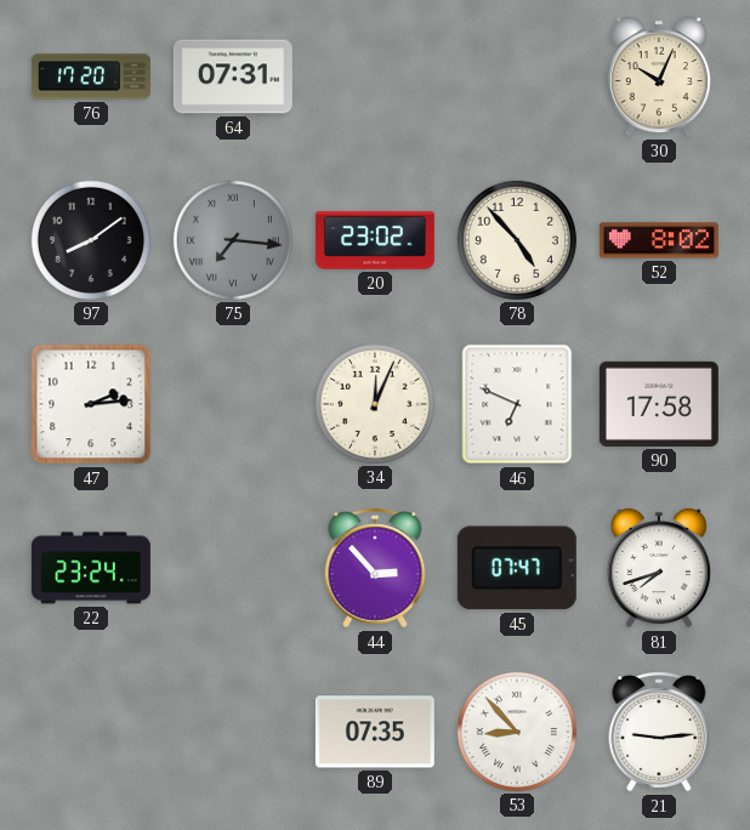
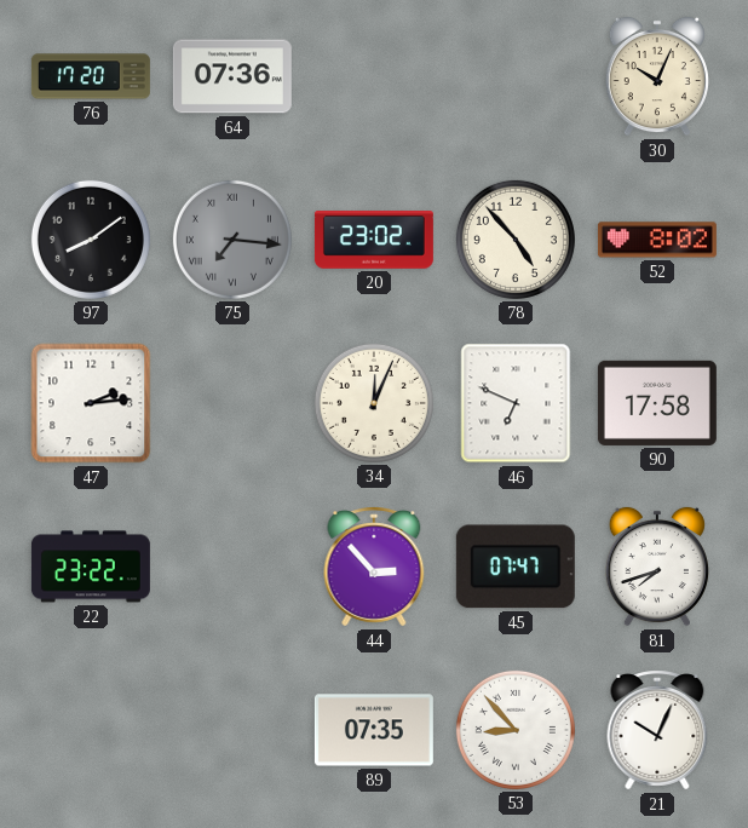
64: 07:31 -> 07:36 (232, 76)
22: 23:24 -> 23:22 (91, 567)
21: 9:14 -> 10:04 (657, 730)
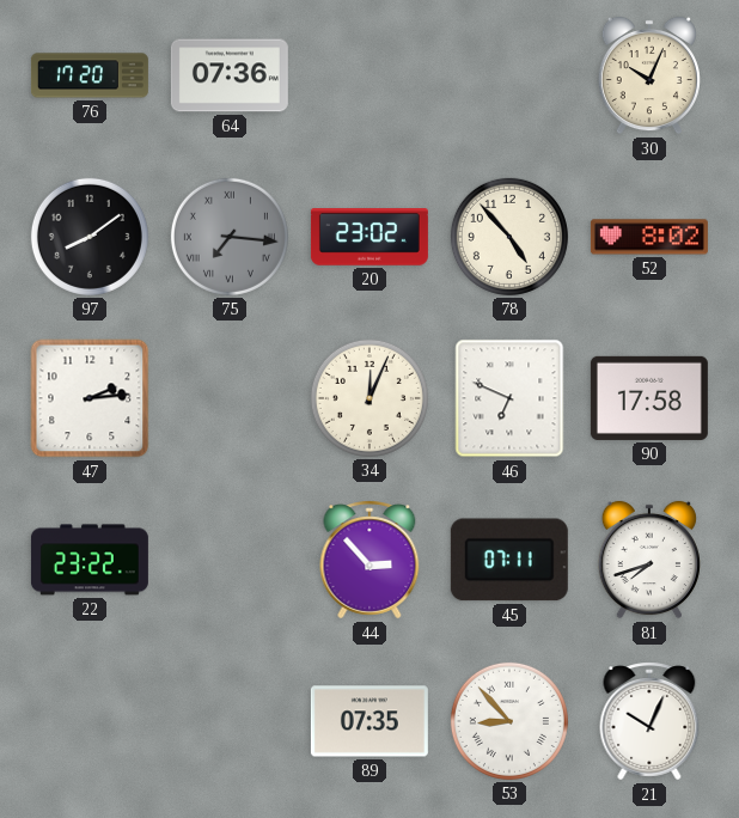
45: 07:47 -> 07:11 (509, 560)
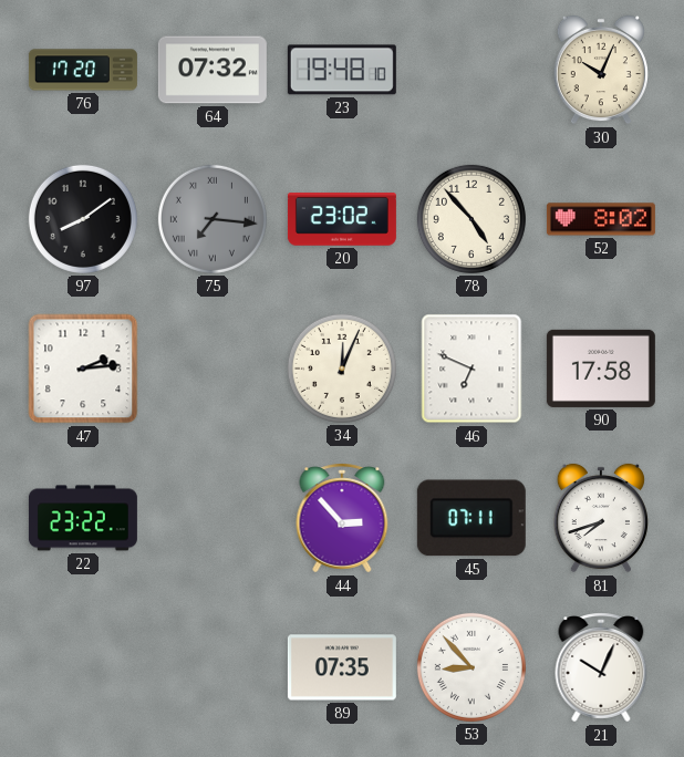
64: 07:36 -> 07:32 (213, 70)
23: none -> 19:48 (342, 70)
